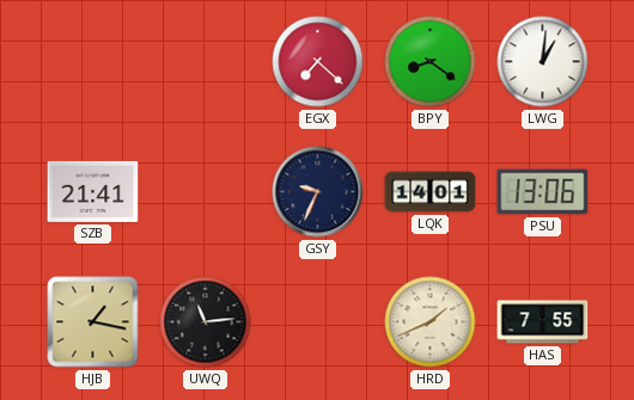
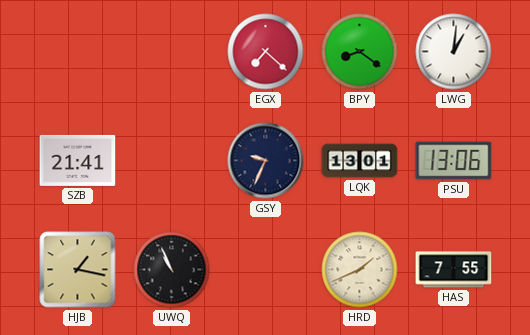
LQK: 14:01 -> 13:01 (360, 161)
UWQ: 11:14 -> 10:56 (172, 270)
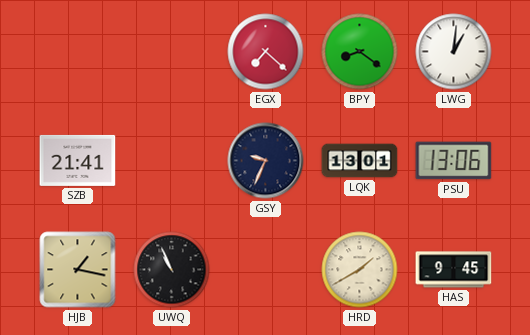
HRD: 1:41 -> 1:40 (360, 270)
HAS: 7:55 -> 9:45 (454, 270)
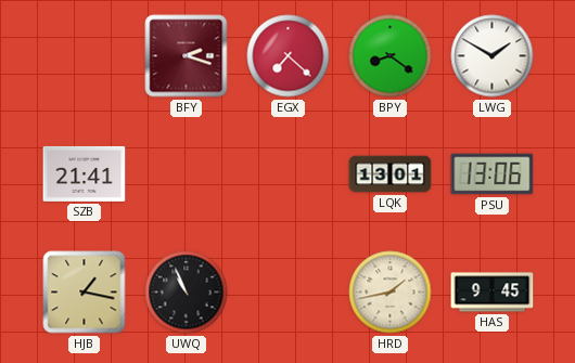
BFY: none -> 2:18 (187, 56)
LWG: 1:01 -> 1:50 (493, 56)
GSY: 9:34 -> none (266, 161)
HRD: 1:40 -> 1:43 (391, 293)
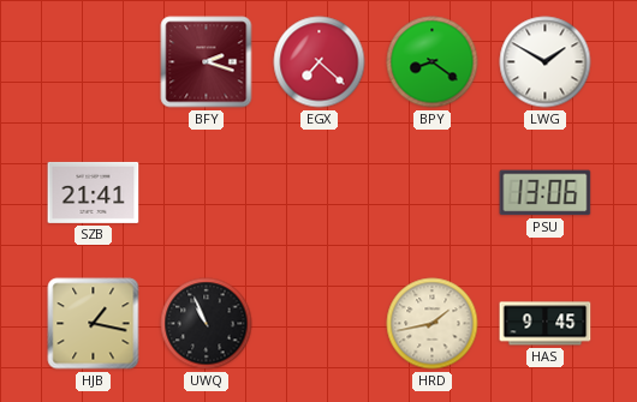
LQK: 13:01 -> none (391, 174)
